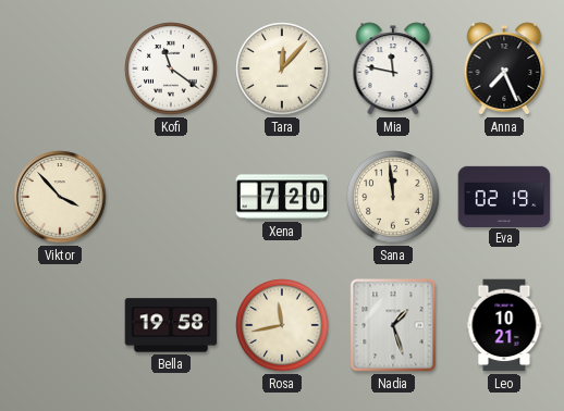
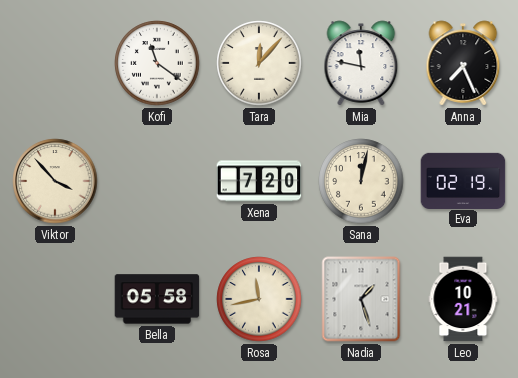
Sana: 11:59 -> 12:02 (361, 181)
Bella: 19:58 -> 05:58 (157, 299)
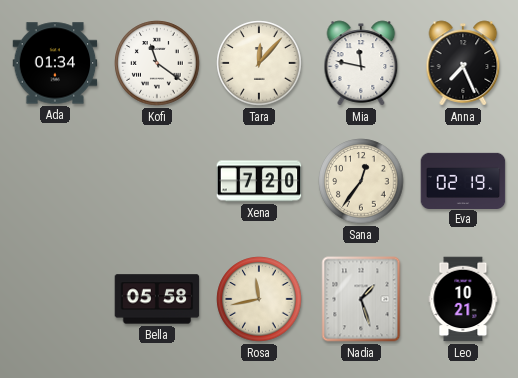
Ada: none -> 01:34 (55, 63)
Viktor: 3:53 -> none (55, 181)
Sana: 12:02 -> 12:36 (361, 181)
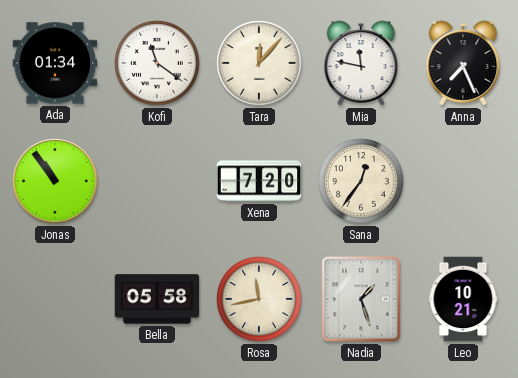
Jonas: none -> 10:54 (55, 181)
Eva: 02:19 -> none (463, 180)
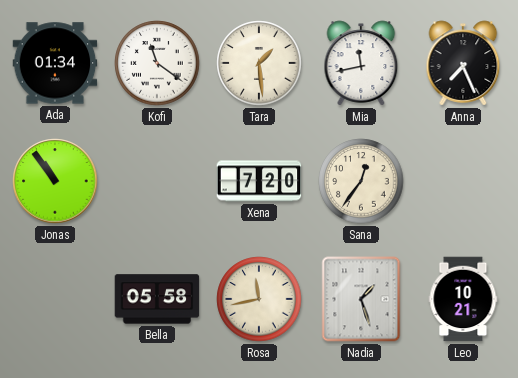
Tara: 12:07 -> 1:29 (259, 63)
Mia: 11:47 -> 11:43 (361, 63)
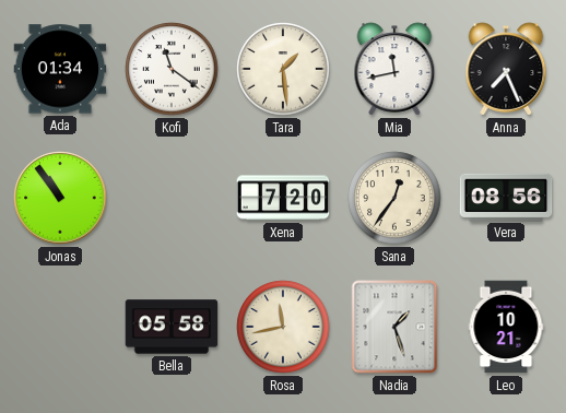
Vera: none -> 08:56 (506, 197)
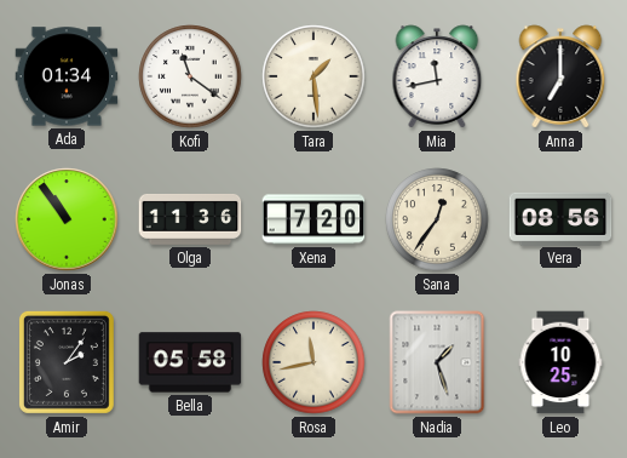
Anna: 7:26 -> 7:00 (560, 76)
Olga: none -> 11:36 (190, 221)
Amir: none -> 2:06 (67, 362)
Leo: 10:21 -> 10:25 (560, 362)
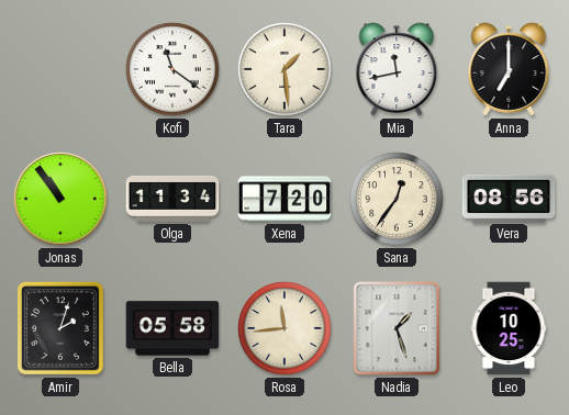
Ada: 01:34 -> none (67, 76)
Olga: 11:36 -> 11:34 (172, 200)
Amir: 2:06 -> 2:03 (60, 328)
Rosa: 11:43 -> 11:44 (284, 328)
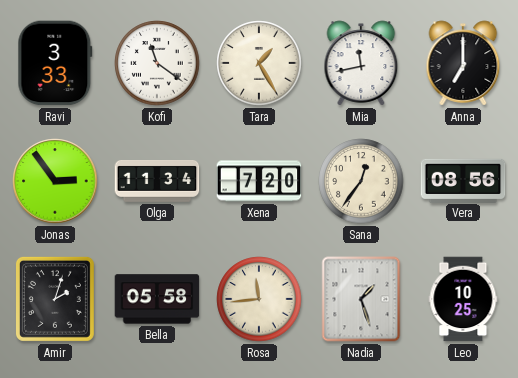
Ravi: none -> 3:33 (55, 63)
Tara: 1:29 -> 1:25 (259, 63)
Jonas: 10:54 -> 2:54 (55, 181)
